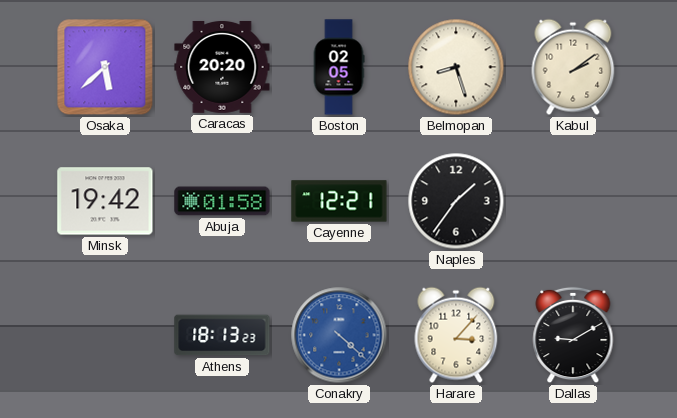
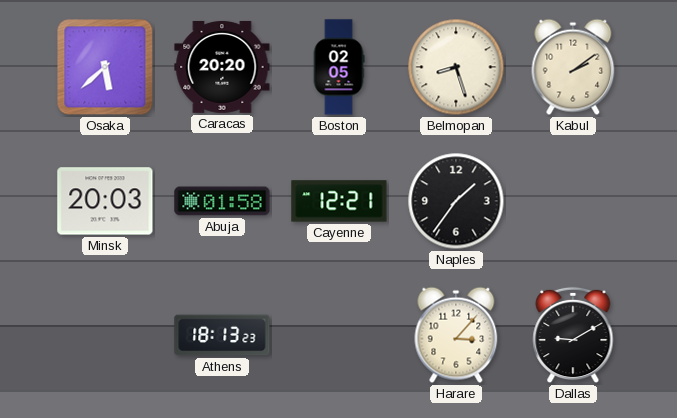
Minsk: 19:42 -> 20:03 (105, 201)
Conakry: 4:22 -> none (339, 335)
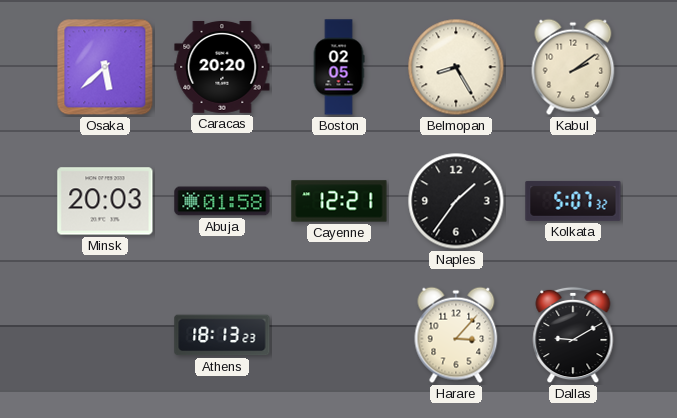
Belmopan: 8:27 -> 8:25 (456, 67)
Kolkata: none -> 5:07 (573, 201)
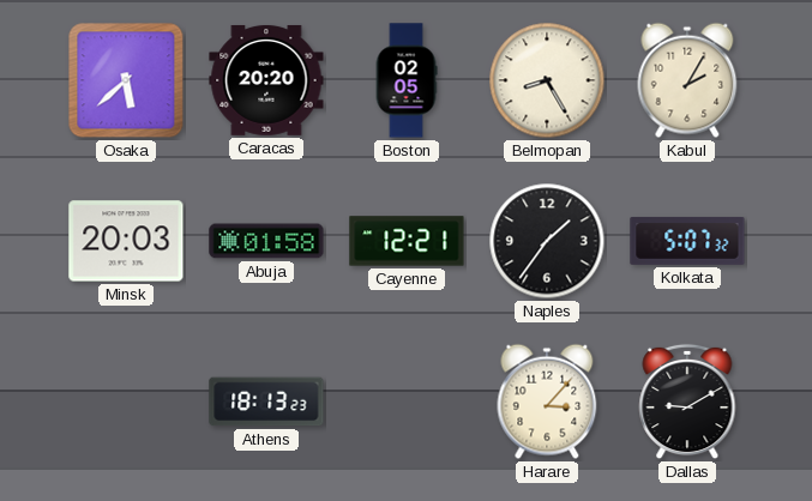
Kabul: 2:09 -> 2:05 (687, 80)
